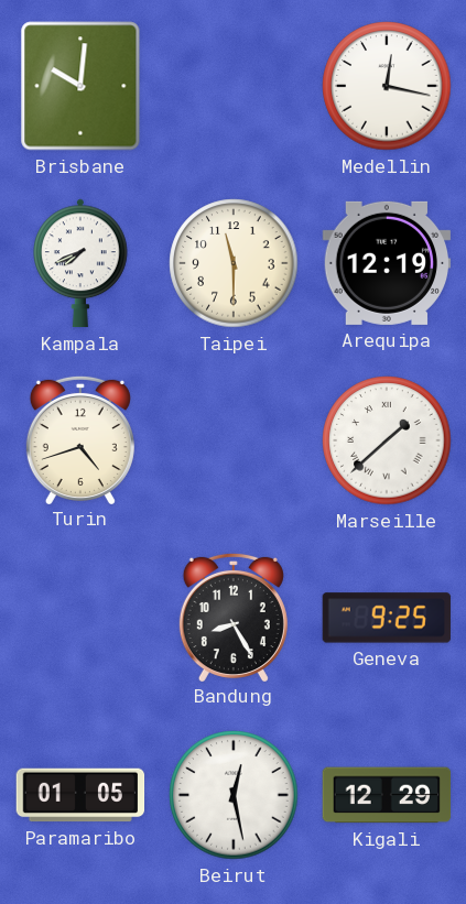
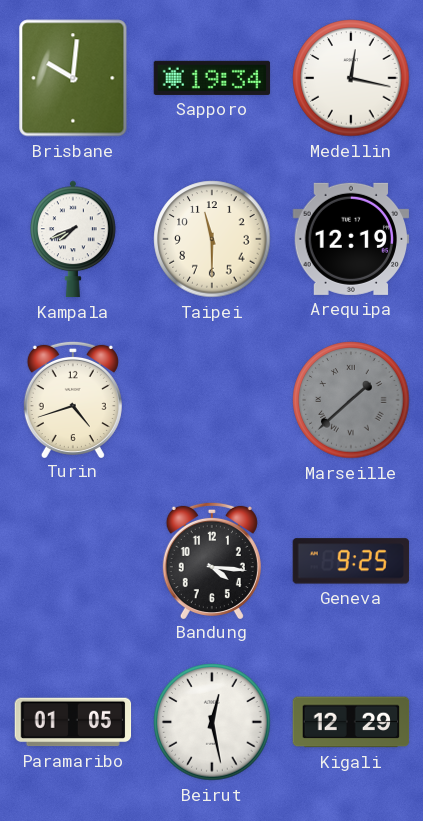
Sapporo: none -> 19:34 (212, 78)
Marseille dial: white -> grey (351, 400)
Bandung: 8:25 -> 4:16 (212, 560)
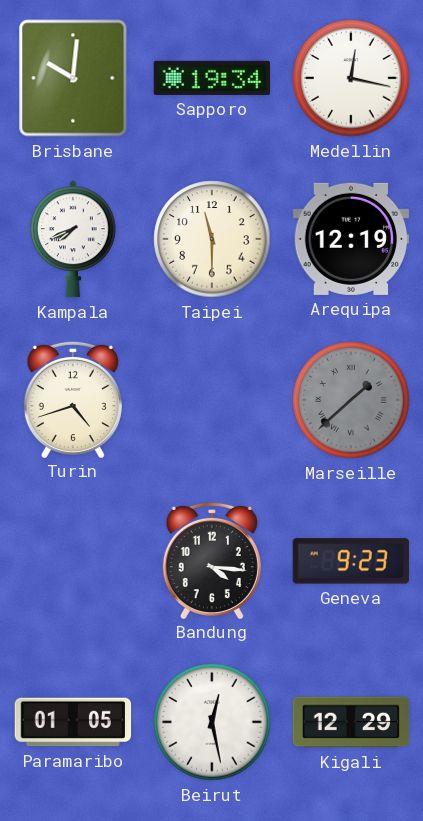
Geneva: 9:25 -> 9:23 (351, 561)
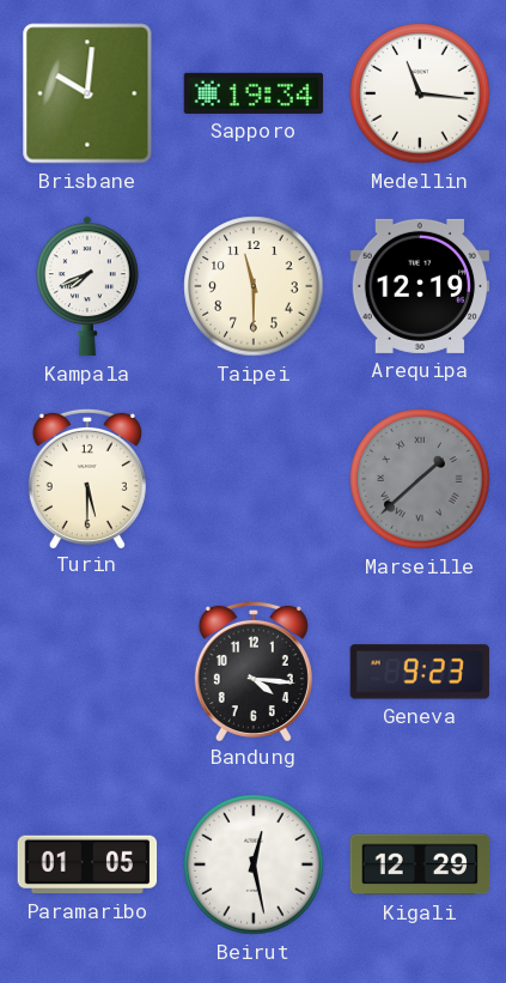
Medellin: 12:17 -> 11:16 (420, 93)
Turin: 4:42 -> 5:30 (87, 478)
